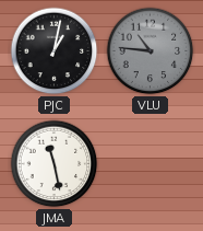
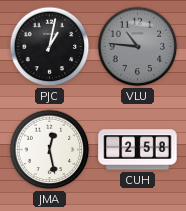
JMA: 11:28 -> 12:28 (50, 150)
CUH: none -> 2:58 (138, 150)
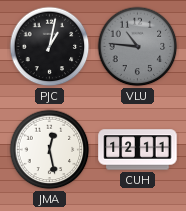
CUH: 2:58 -> 12:11 (138, 150)
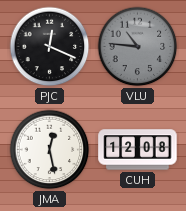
PJC: 1:02 -> 12:19 (50, 47)
CUH: 12:11 -> 12:08 (138, 150)
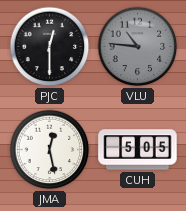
PJC: 12:19 -> 12:30 (50, 47)
CUH: 12:08 -> 5:05 (138, 150)
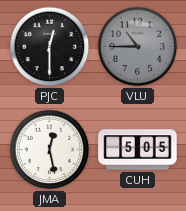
VLU: 10:46 -> 10:45 (138, 47)
